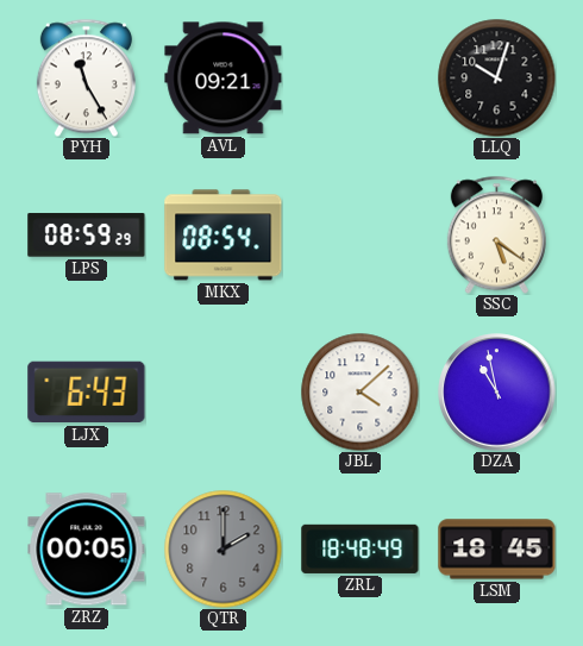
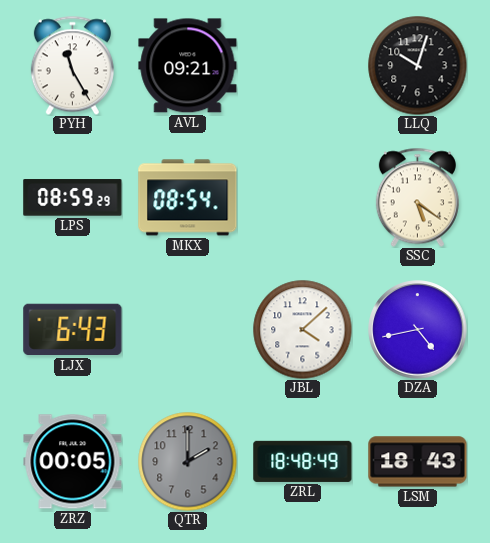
DZA: 10:58 -> 4:43 (418, 330)
LSM: 18:45 -> 18:43 (418, 462)
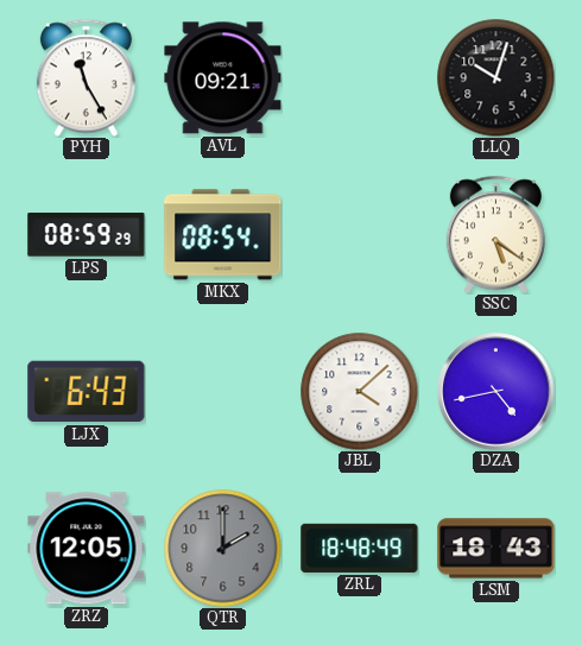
ZRZ: 00:05 -> 12:05 (87, 549)
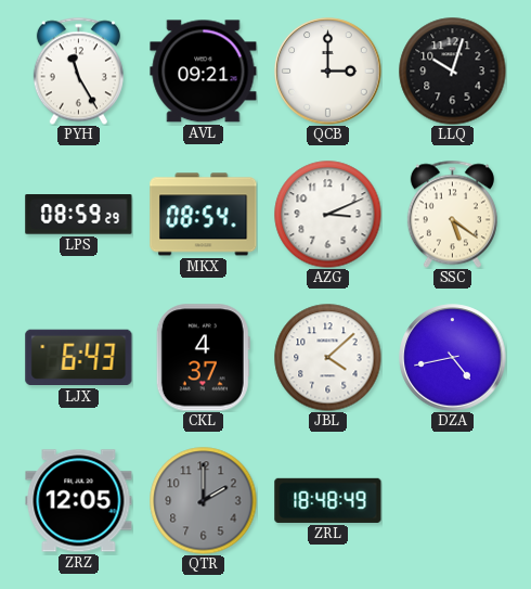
QCB: none -> 3:00 (328, 72)
AZG: none -> 3:11 (328, 215)
CKL: none -> 4:37 (203, 358)
LSM: 18:43 -> none (496, 549)
